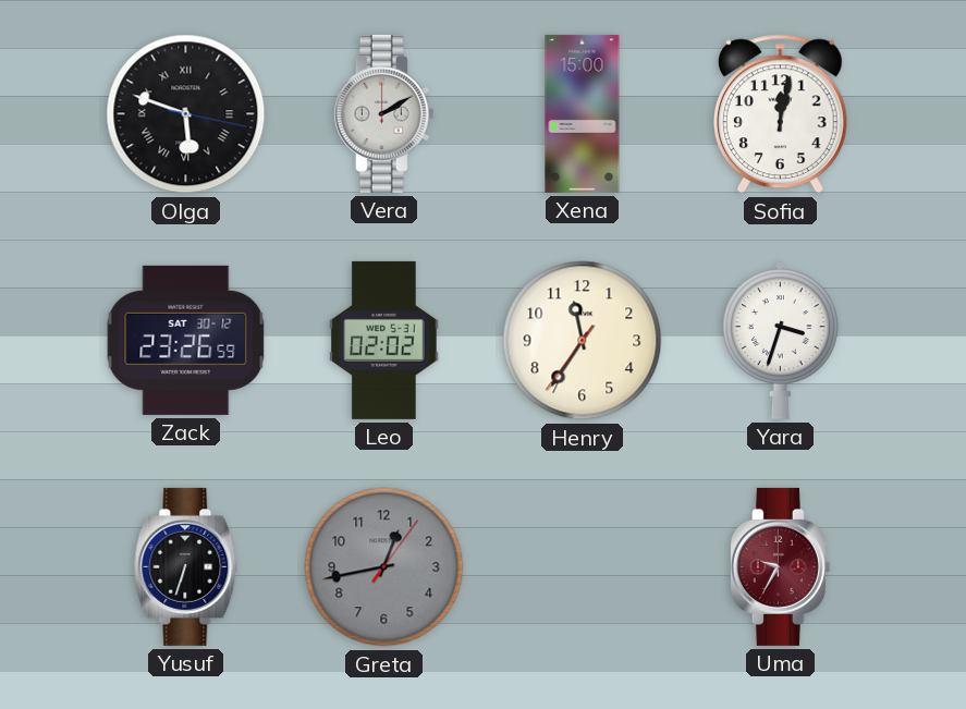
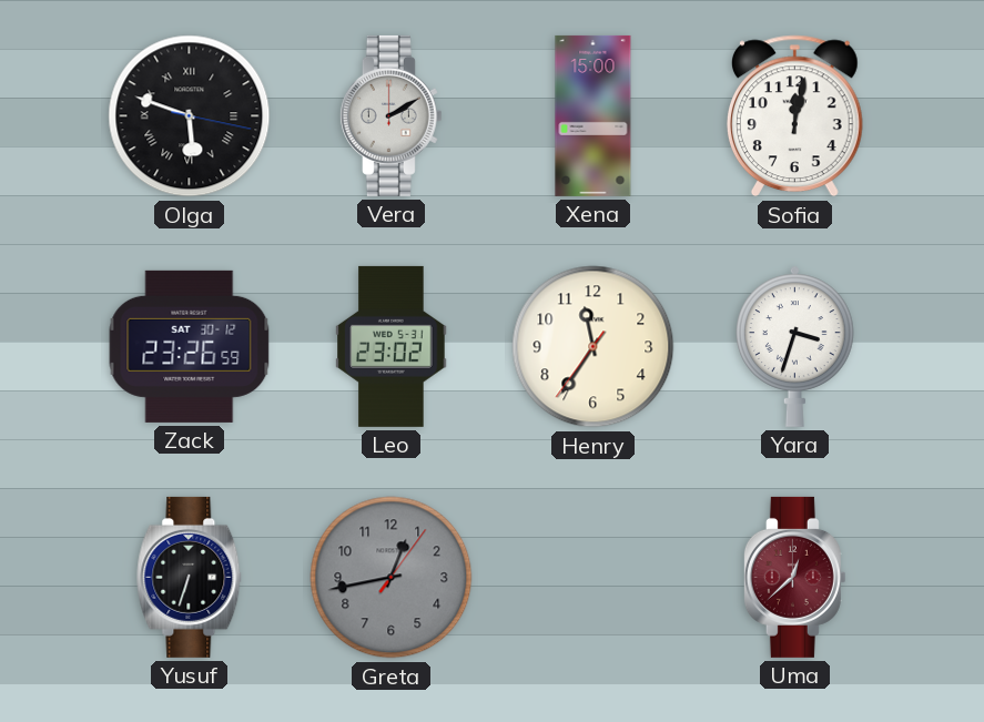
Leo: 02:02 -> 23:02 (392, 346)
Uma: 9:35 -> 12:38 (794, 577)
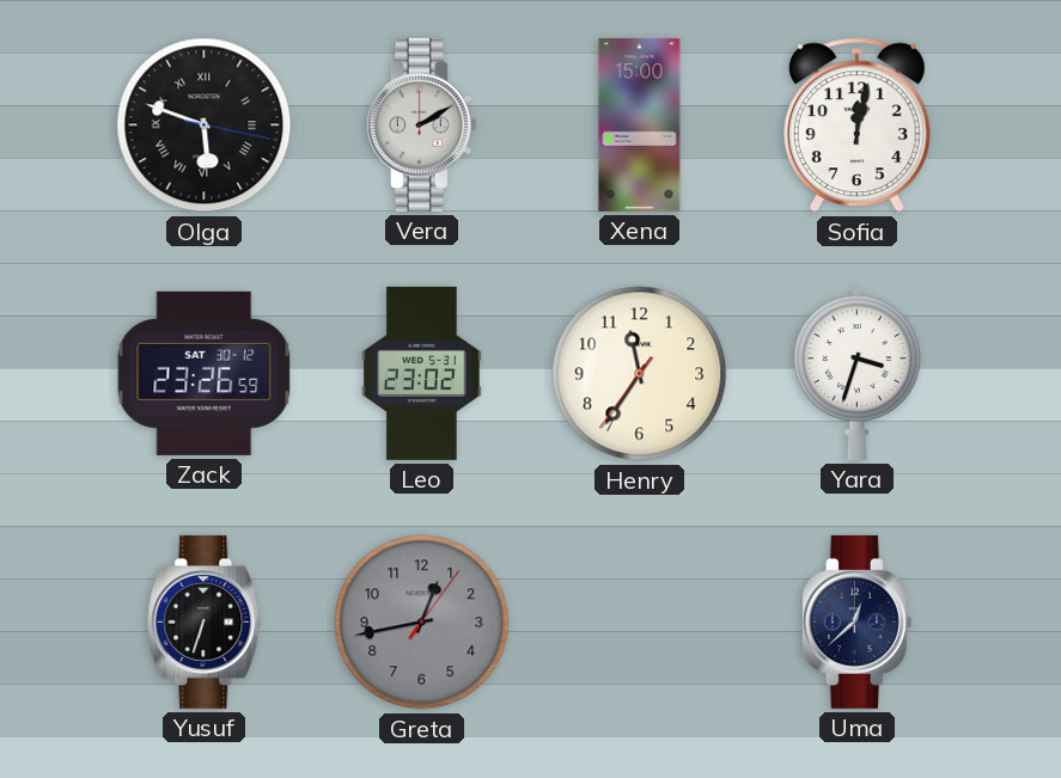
Uma dial: burgundy -> navy (856, 621)
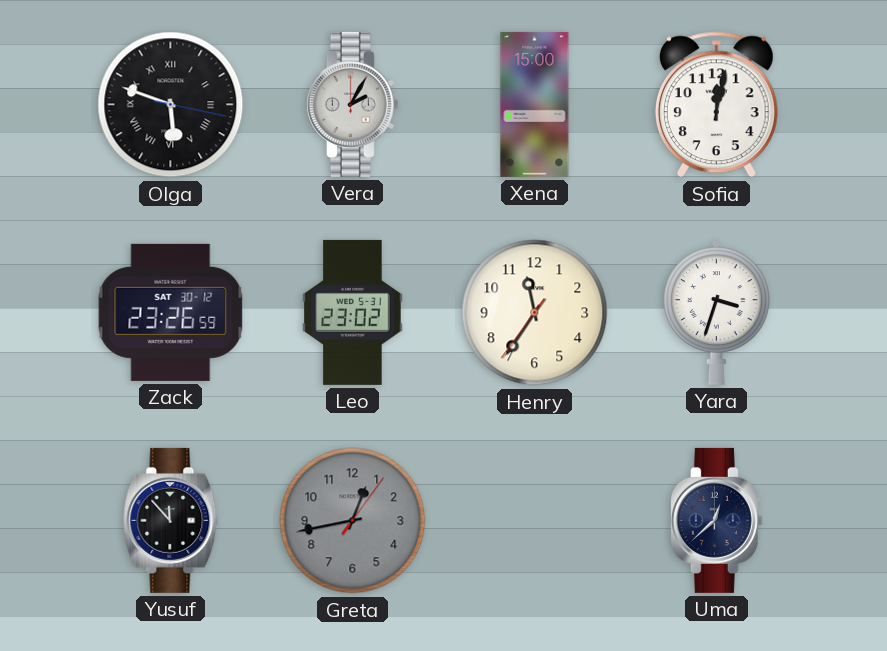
Vera: 2:10 -> 2:05 (352, 104)
Yusuf: 6:33 -> 11:53 (171, 520)
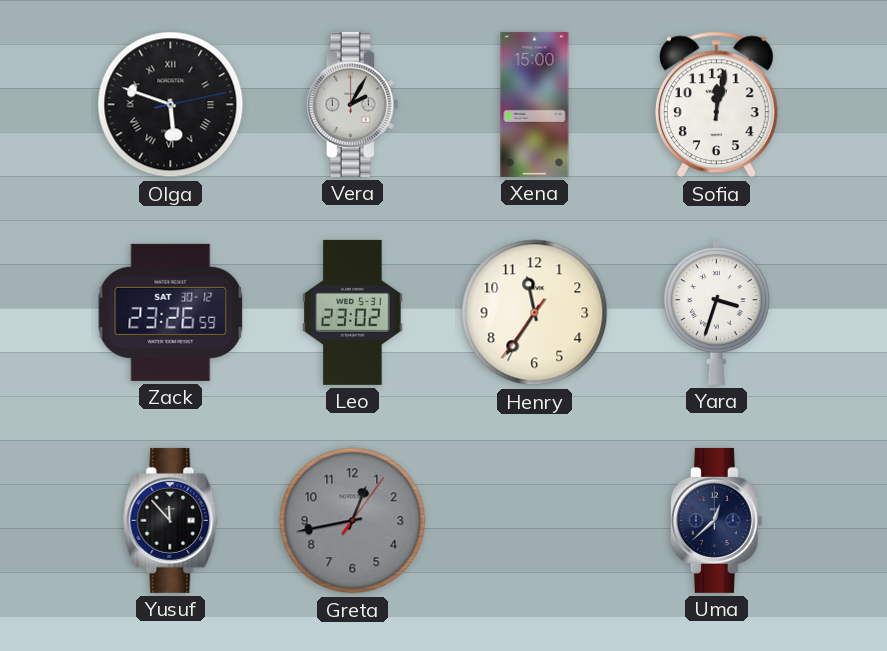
Olga: 5:48:17 -> 5:48:13 (171, 105)
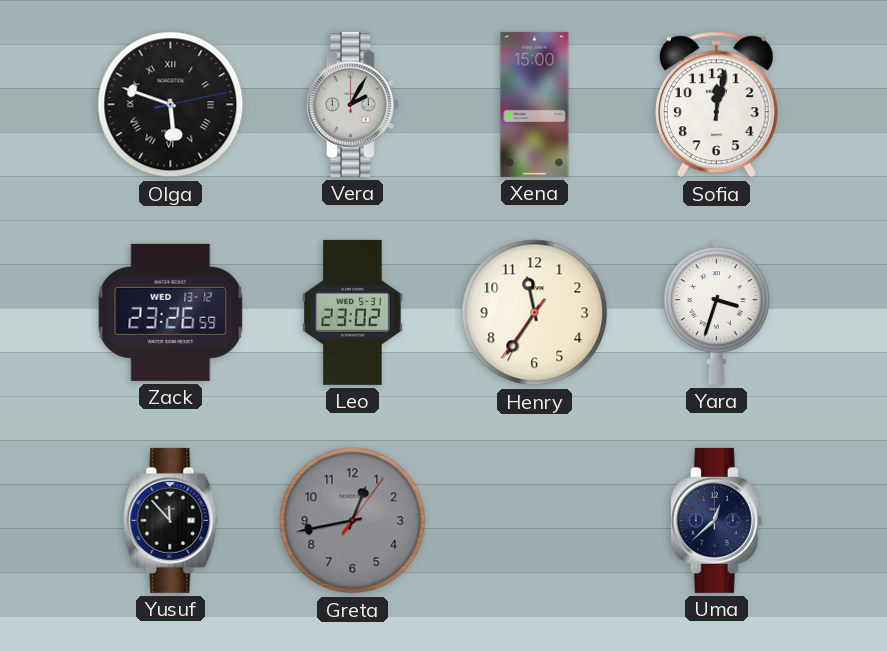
Zack date: SAT 30-12 -> WED 13-12 (171, 312)
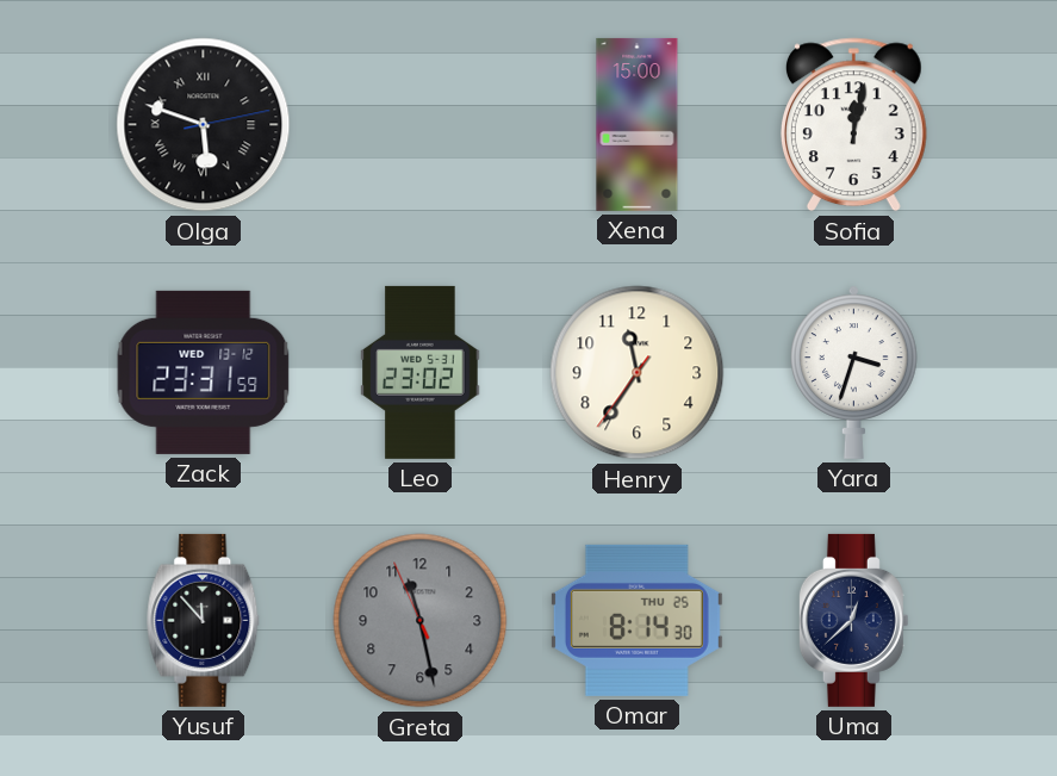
Vera: 2:05 -> none (352, 104)
Zack: 23:26 -> 23:31 (204, 372)
Greta: 12:43 -> 11:27 (421, 621)
Omar: none -> 8:14 (636, 620)
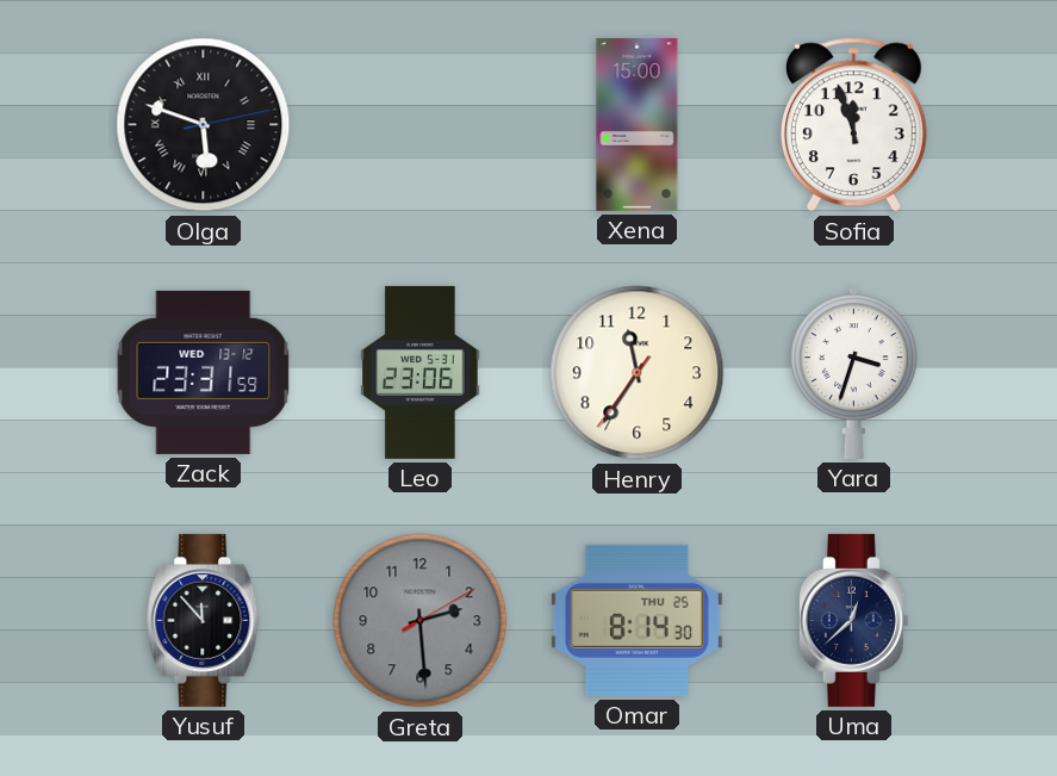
Sofia: 12:02 -> 11:57 (853, 125)
Leo: 23:02 -> 23:06 (421, 372)
Greta: 11:27 -> 2:29 (421, 621)
